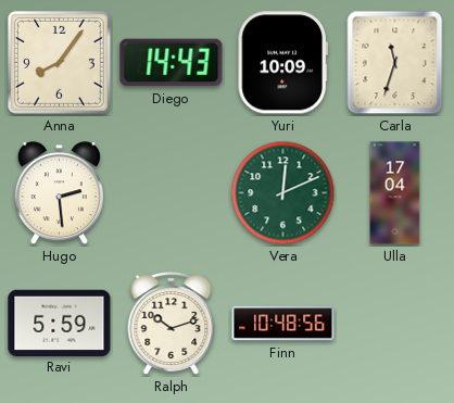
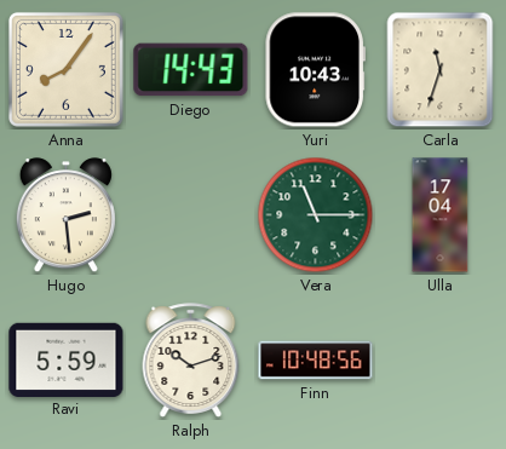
Yuri: 10:09 -> 10:43 (315, 70)
Vera: 12:11 -> 11:15 (316, 215)
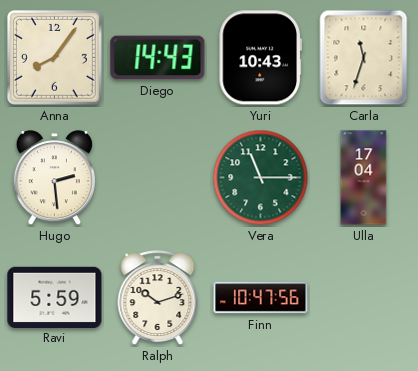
Finn: 10:48 -> 10:47 (261, 298)
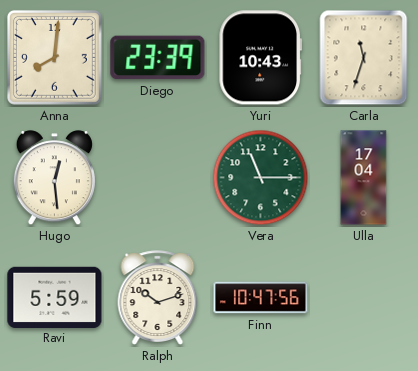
Anna: 8:06 -> 8:01 (54, 57)
Diego: 14:43 -> 23:39 (158, 58)
Hugo: 2:29 -> 12:29 (54, 178)
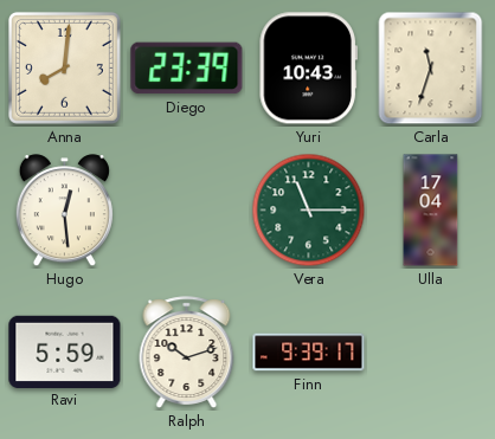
Finn: 10:47 -> 9:39 (309, 353)
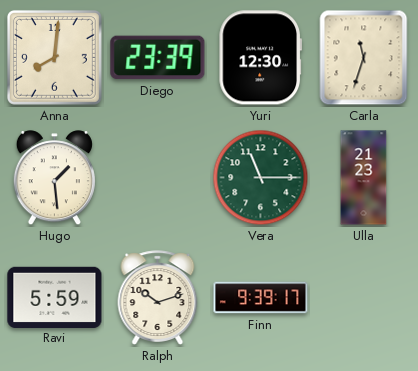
Yuri: 10:43 -> 12:30 (260, 58)
Hugo: 12:29 -> 1:29 (54, 178)
Ulla: 17:04 -> 21:23 (364, 178)
